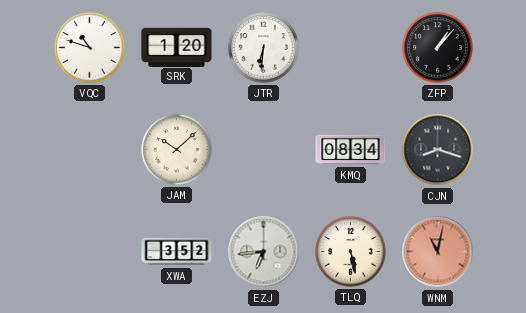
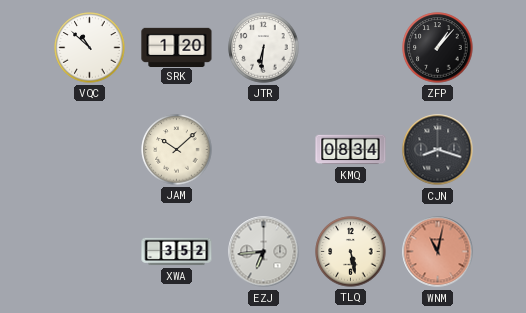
VQC: 10:48 -> 10:52 (90, 48)
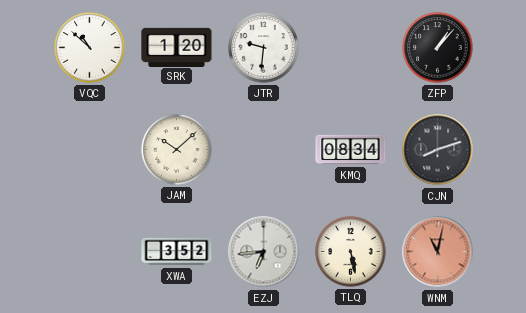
JTR: 6:31 -> 9:31 (264, 48)
CJN: 8:18 -> 8:12 (438, 150)
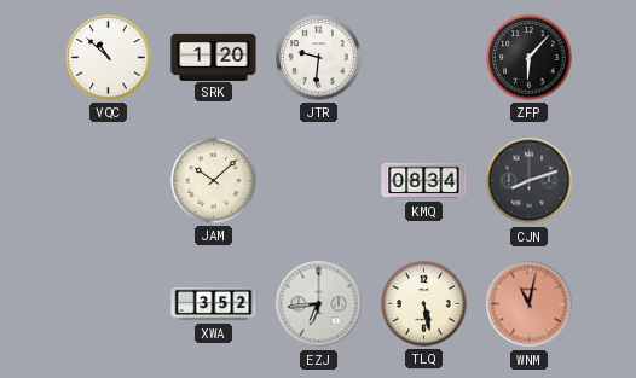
ZFP: 1:07 -> 6:07 (530, 58)
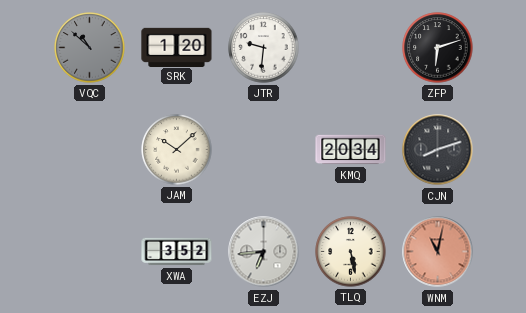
VQC dial: white -> grey (90, 48)
ZFP: 6:07 -> 6:12 (438, 48)
KMQ: 08:34 -> 20:34 (351, 150)
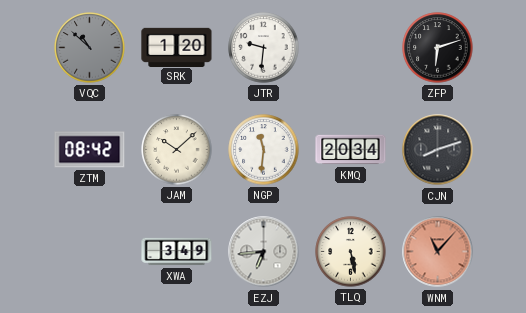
ZTM: none -> 08:42 (90, 150)
NGP: none -> 11:31 (264, 150)
XWA: 3:52 -> 3:49 (177, 252)
WNM: 11:02 -> 11:07 (438, 252)
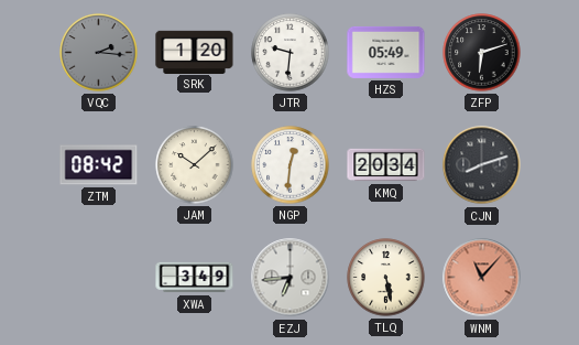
VQC: 10:52 -> 2:16 (99, 53)
HZS: none -> 05:49 (386, 52)
NGP: 11:31 -> 12:31 (291, 165)
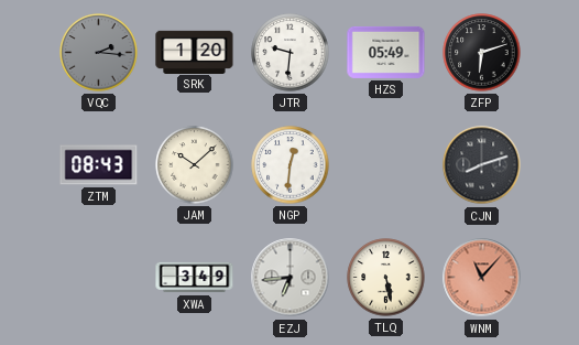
ZTM: 08:42 -> 08:43 (99, 165)
KMQ: 20:34 -> none (386, 165)
